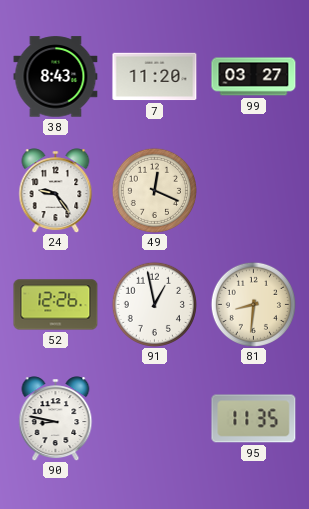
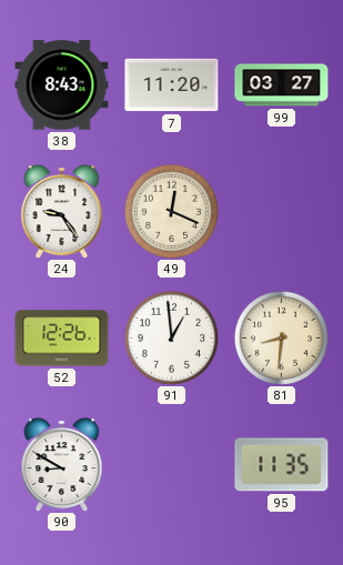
91: 12:58 -> 12:59 (171, 337)
90: 8:47 -> 8:50 (62, 464)
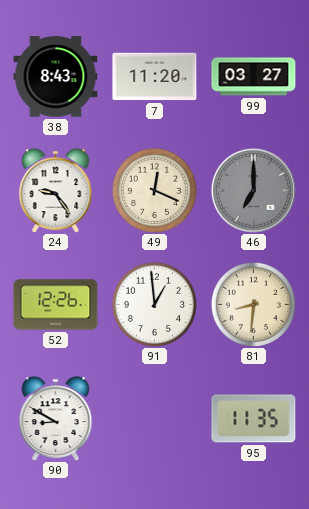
46: none -> 7:00 (253, 190)
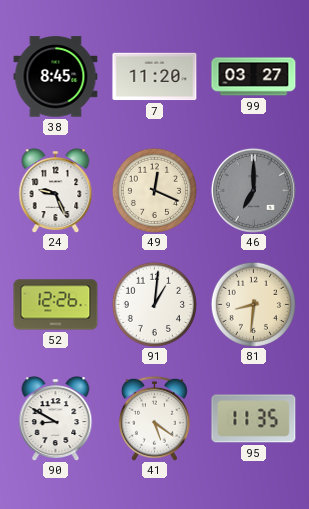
38: 8:43 -> 8:45 (56, 77)
24: 9:24 -> 9:26 (56, 190)
91: 12:59 -> 1:01 (154, 304)
41: none -> 5:21 (154, 418)
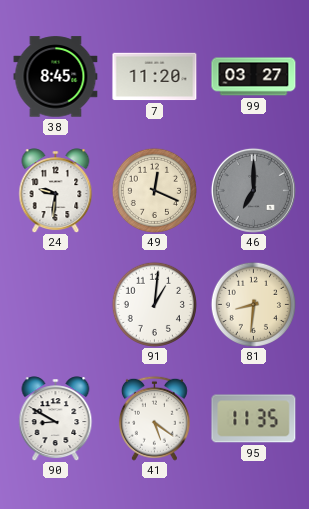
24: 9:26 -> 9:31 (56, 190)
52: 12:26 -> none (56, 305)
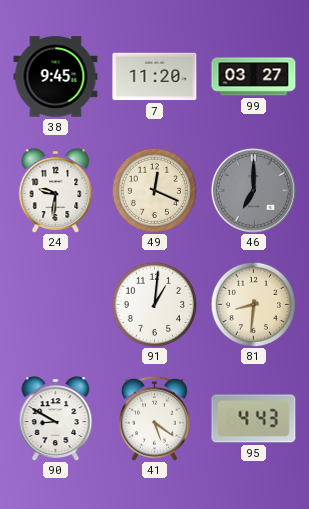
38: 8:45 -> 9:45 (56, 77)
95: 11:35 -> 4:43 (254, 419)
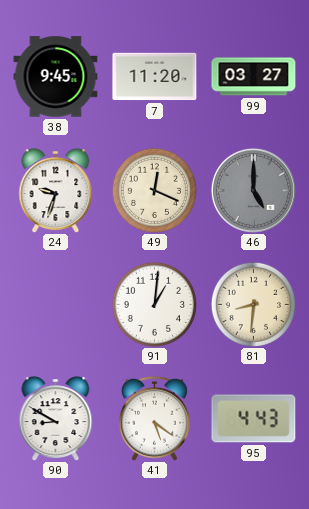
24: 9:31 -> 9:33 (56, 190)
46: 7:00 -> 5:00 (253, 190)
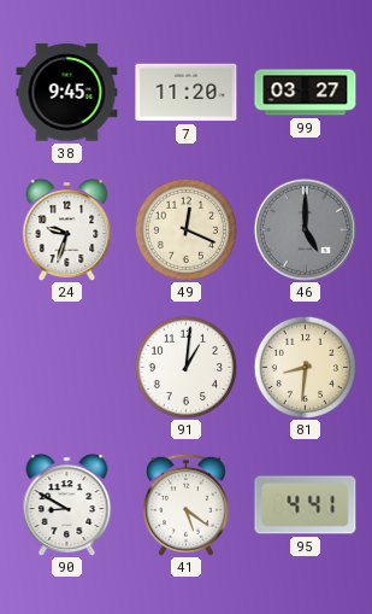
95: 4:43 -> 4:41 (306, 505)
